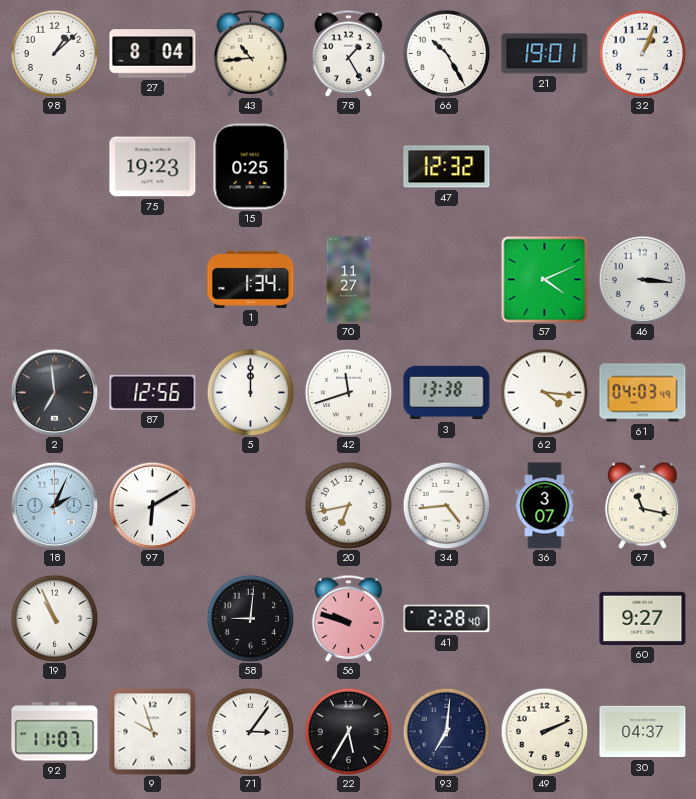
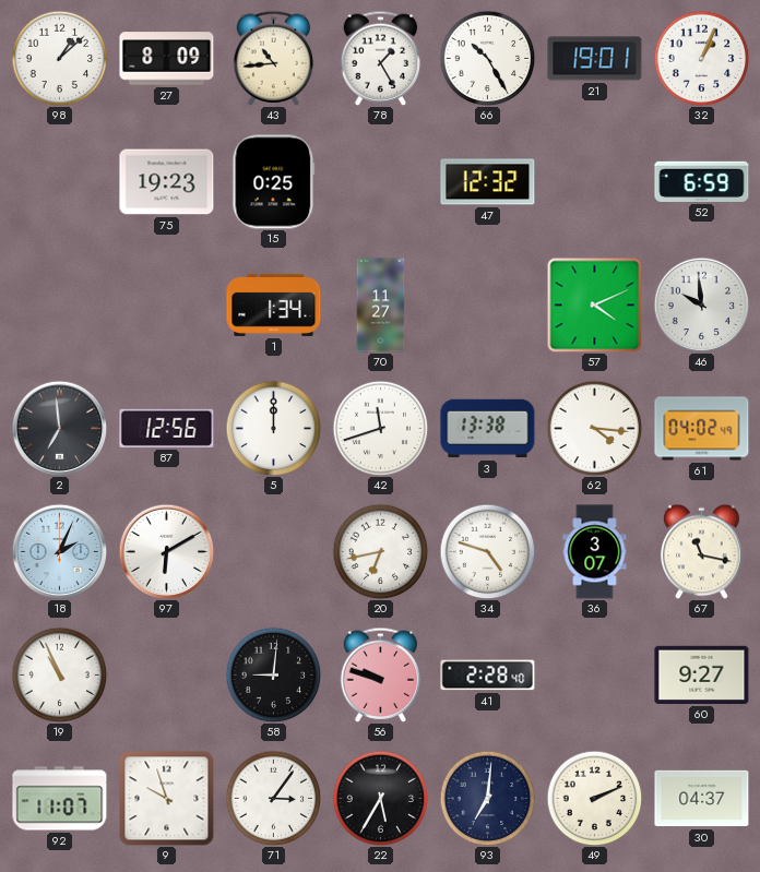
27: 8:04 -> 8:09 (167, 59)
52: none -> 6:59 (702, 181)
46: 3:16 -> 9:59 (701, 304)
61: 04:03 -> 04:02 (702, 429)
34: 4:44 -> 4:48 (487, 551)
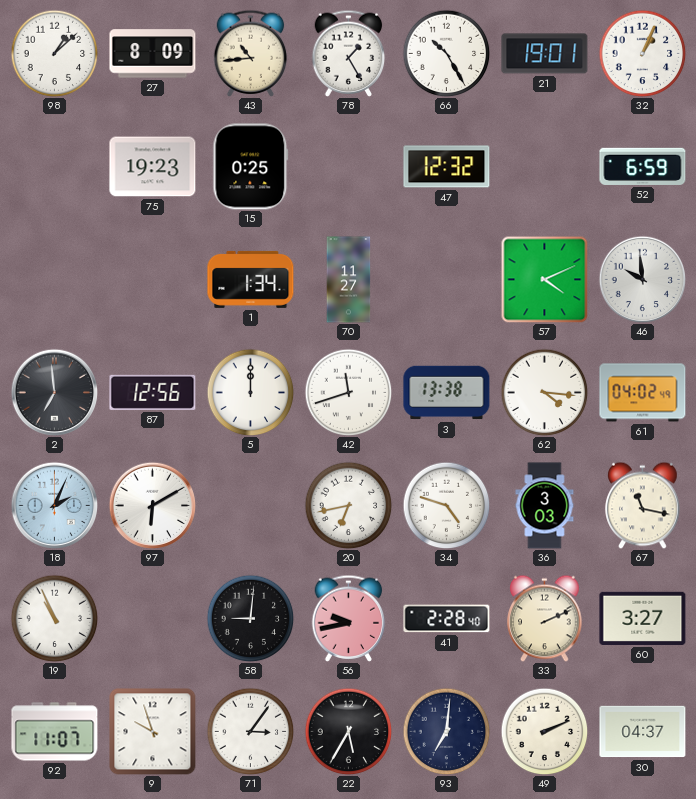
36: 3:07 -> 3:03 (545, 506)
56: 9:48 -> 9:43 (349, 618)
33: none -> 2:11 (545, 618)
60: 9:27 -> 3:27 (643, 618)
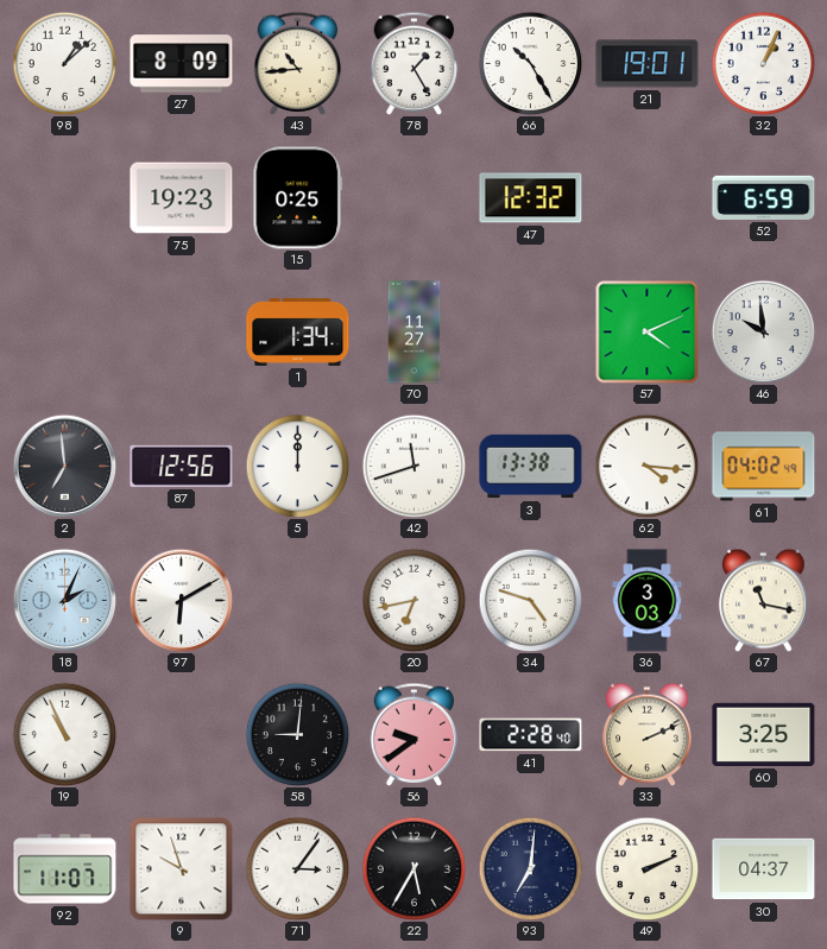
56: 9:43 -> 9:39 (415, 734)
60: 3:27 -> 3:25 (764, 734)
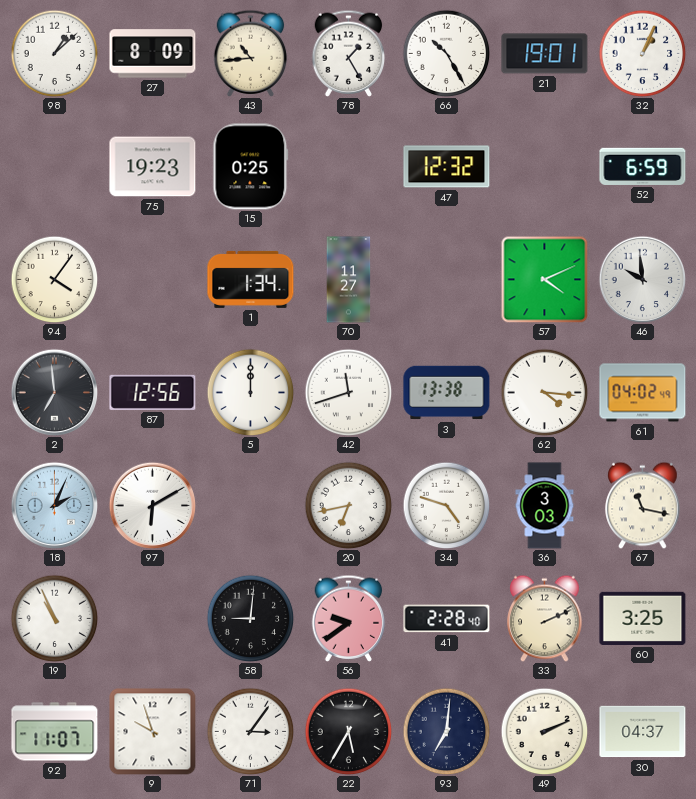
94: none -> 4:06 (54, 279)
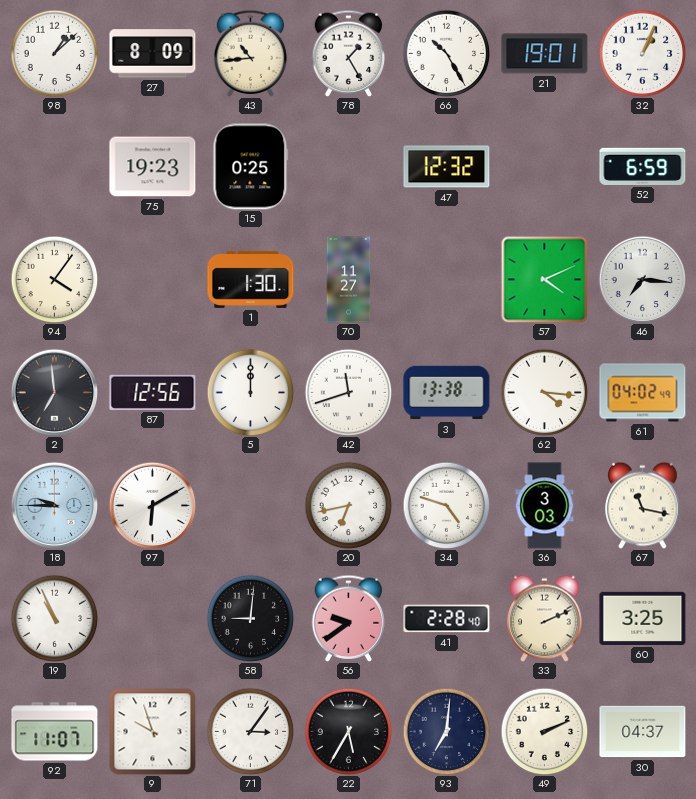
1: 1:34 -> 1:30 (251, 279)
46: 9:59 -> 7:16 (642, 279)
18: 2:04 -> 9:45 (54, 505)
